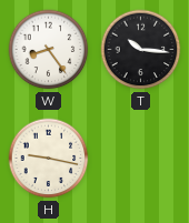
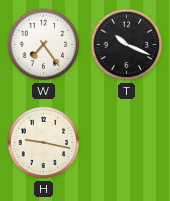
W: 8:24 -> 7:24 (44, 45)
T: 10:16 -> 10:19 (127, 45)
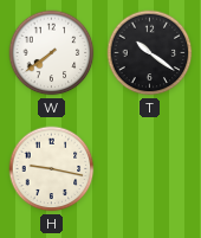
W: 7:24 -> 7:39 (52, 53)
T: 10:19 -> 10:21 (150, 53)
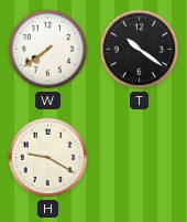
H: 9:17 -> 9:20 (48, 158)
